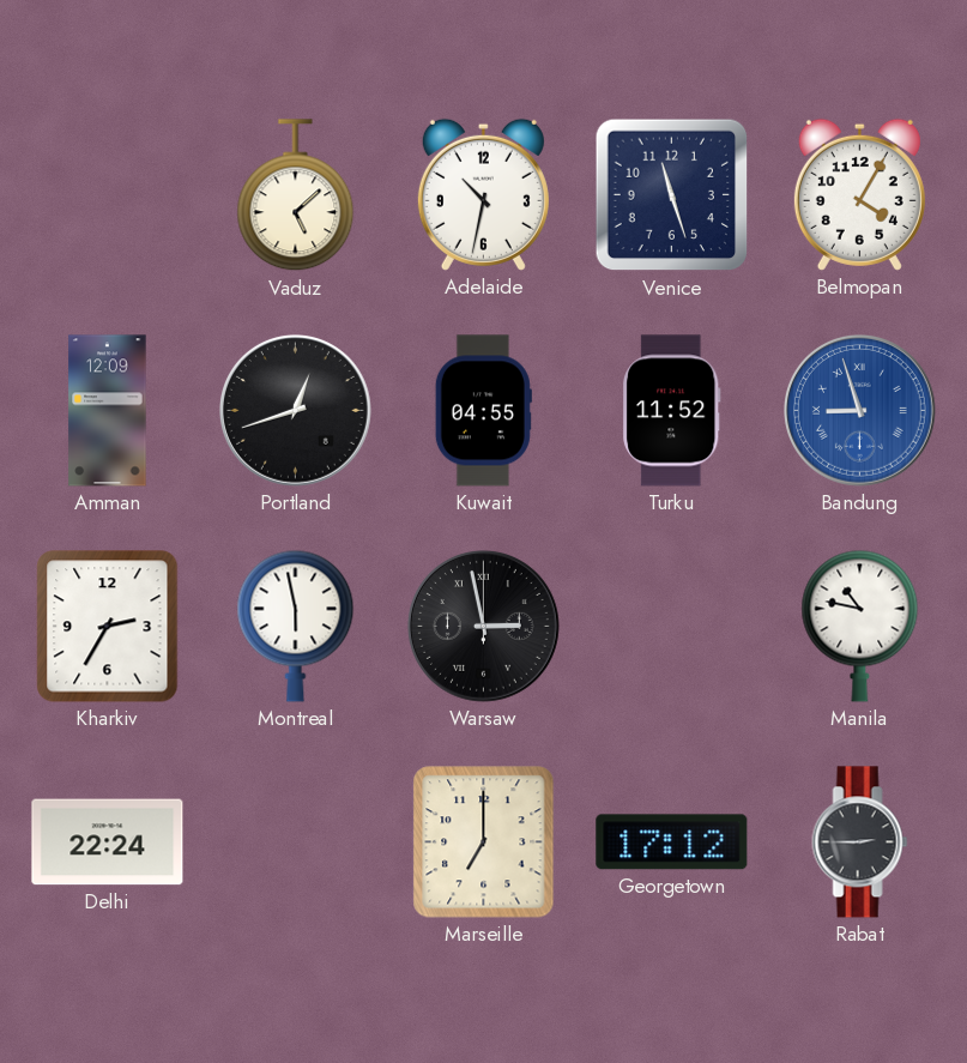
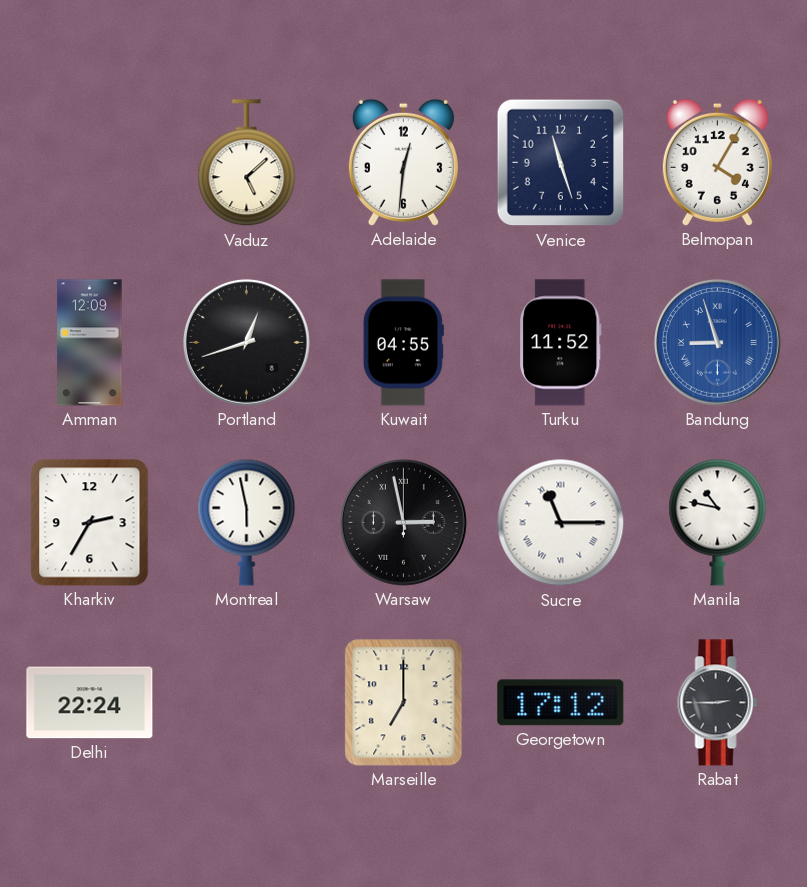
Adelaide: 10:32 -> 12:31 (403, 162)
Sucre: none -> 11:15 (561, 523)
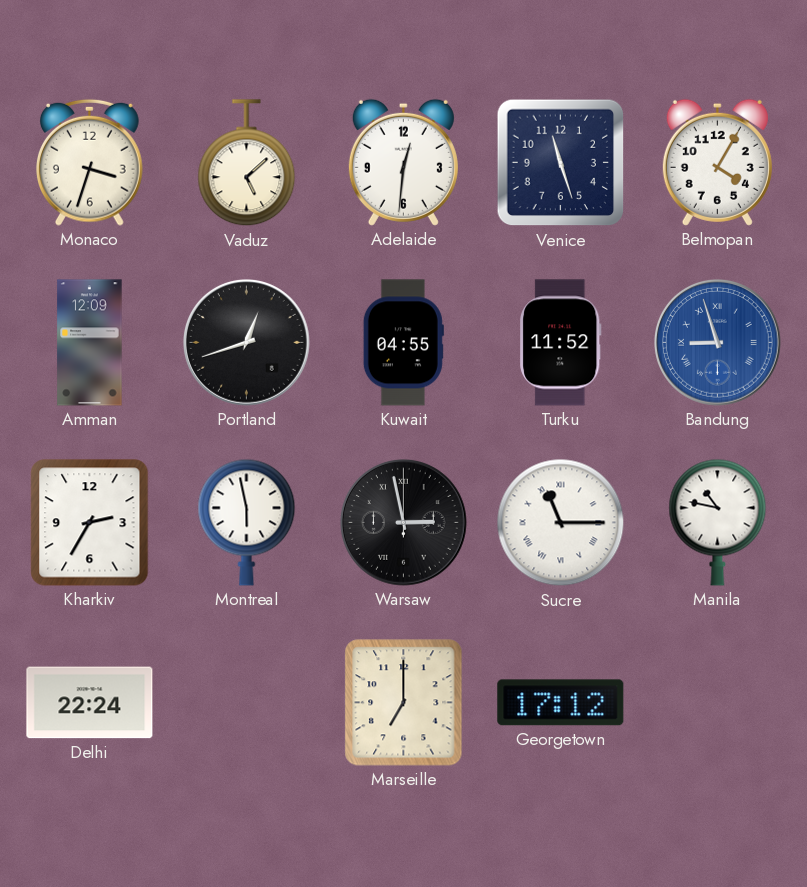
Monaco: none -> 3:33 (90, 162)
Rabat: 2:45 -> none (718, 703)
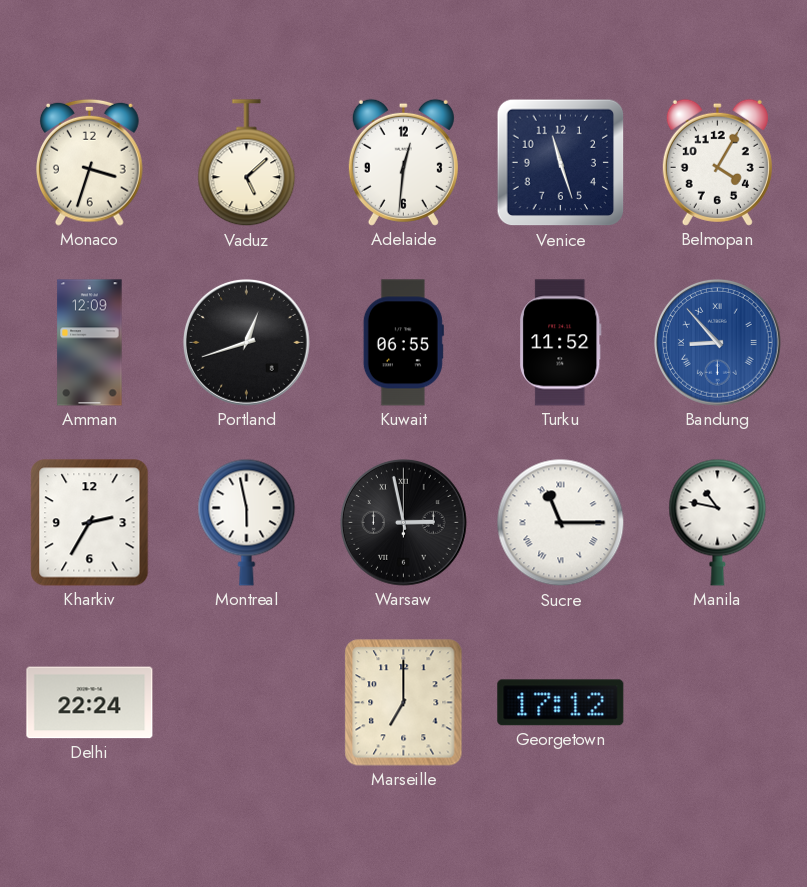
Kuwait: 04:55 -> 06:55 (403, 343)
Bandung: 8:57 -> 8:53 (718, 343)
